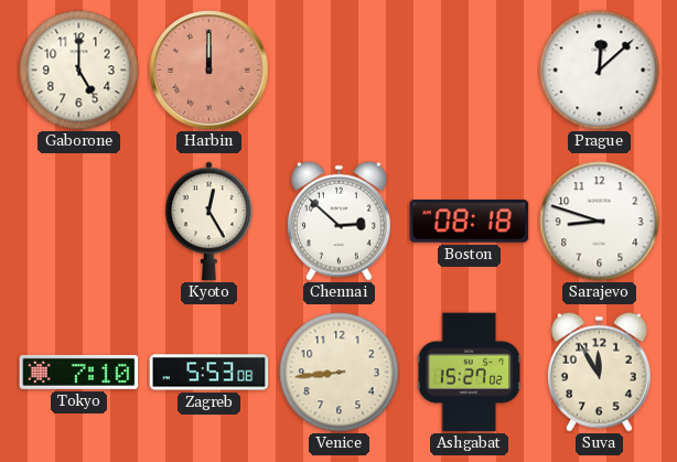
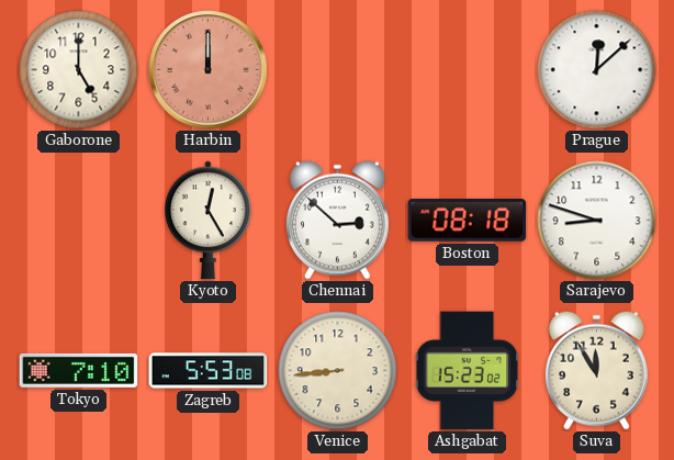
Ashgabat: 15:27 -> 15:23 (468, 371)
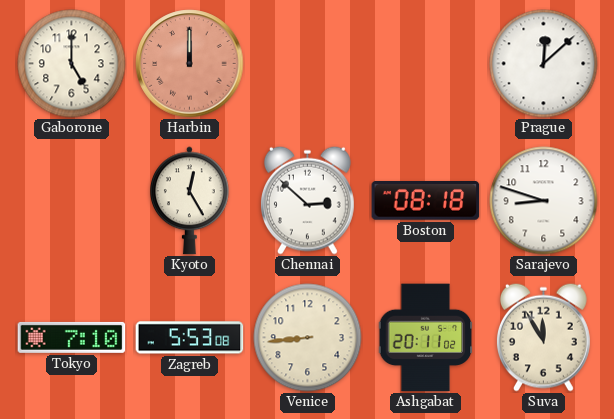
Ashgabat: 15:23 -> 20:11 (426, 338)
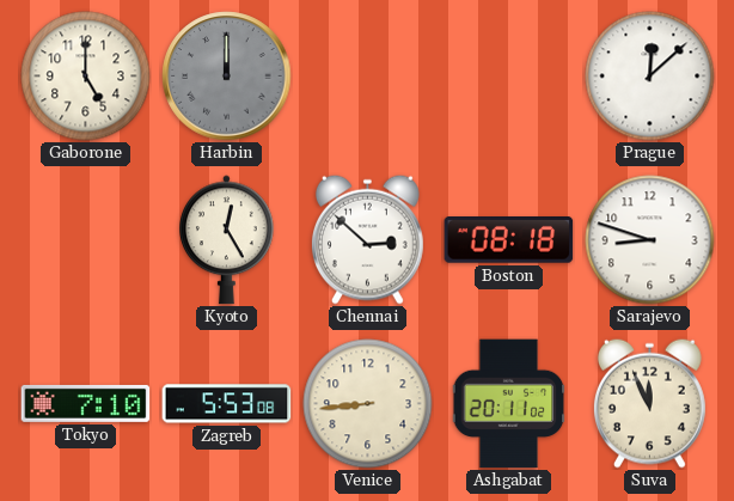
Harbin dial: salmon -> grey (227, 77)
Suva: 11:55 -> 11:56 (649, 403)
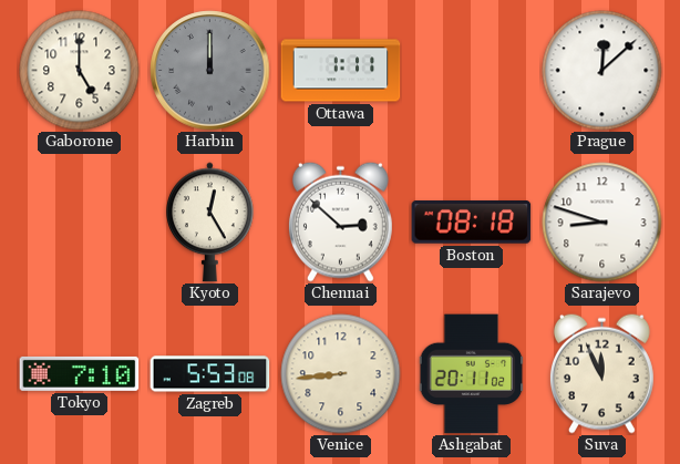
Ottawa: none -> 1:11 (341, 71)
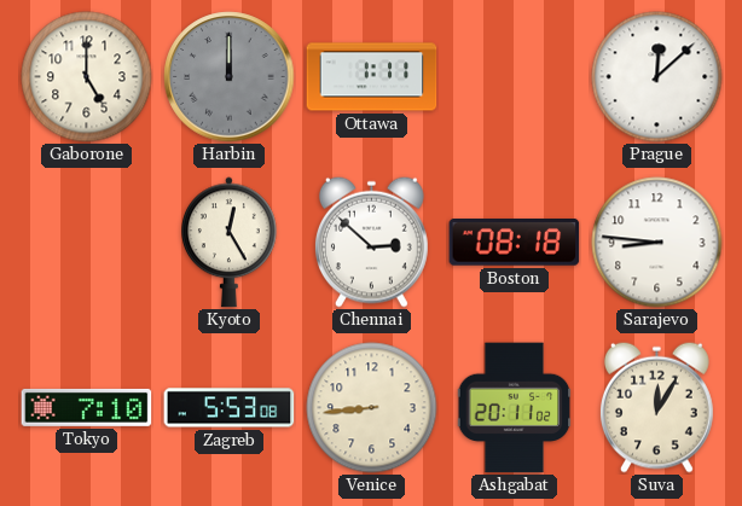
Sarajevo: 8:48 -> 8:46 (657, 243)
Suva: 11:56 -> 12:05 (656, 407)
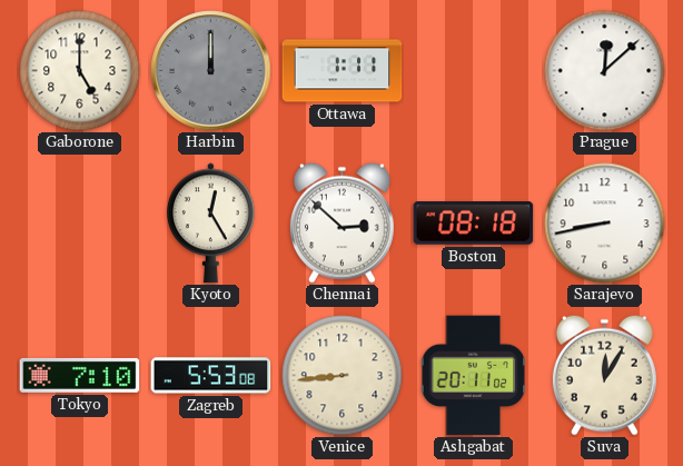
Sarajevo: 8:46 -> 8:43 (605, 224)
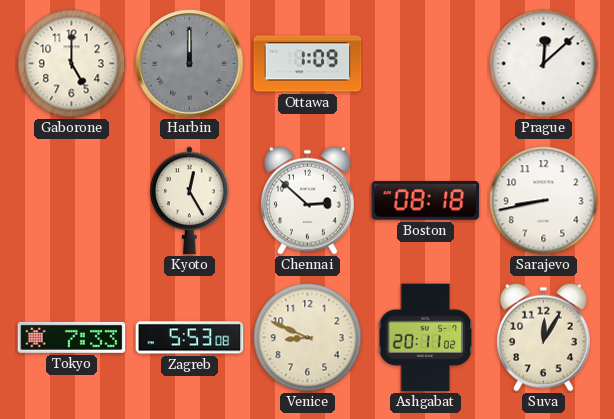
Ottawa: 1:11 -> 1:09 (308, 64)
Tokyo: 7:10 -> 7:33 (72, 337)
Venice: 8:44 -> 8:49 (308, 338)
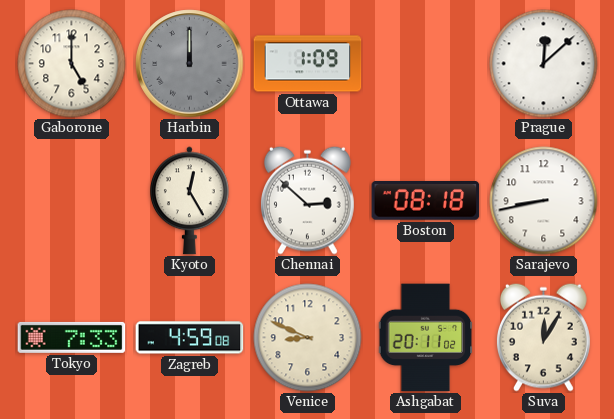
Zagreb: 5:53 -> 4:59 (190, 338)
